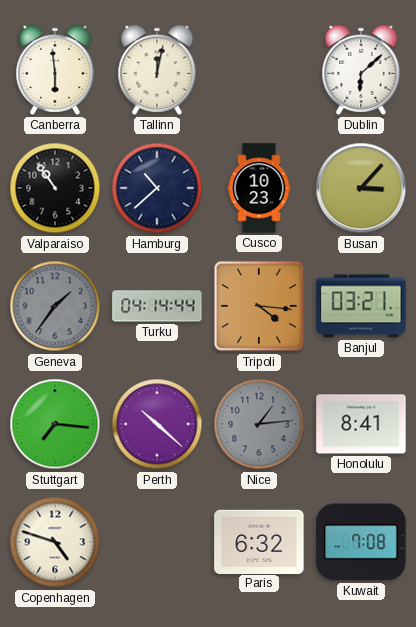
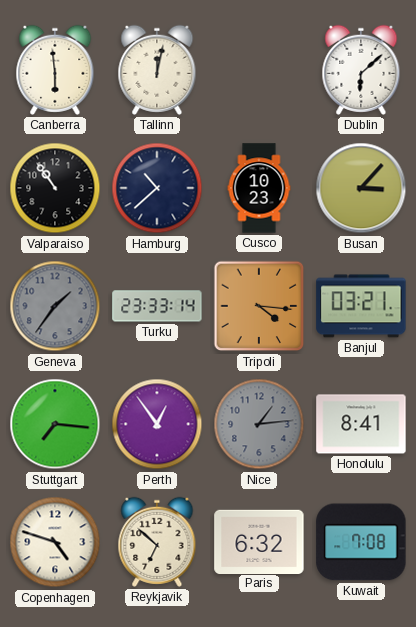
Turku: 04:14 -> 23:33 (157, 306)
Perth: 10:22 -> 12:54 (157, 424)
Reykjavik: none -> 6:52 (157, 542)
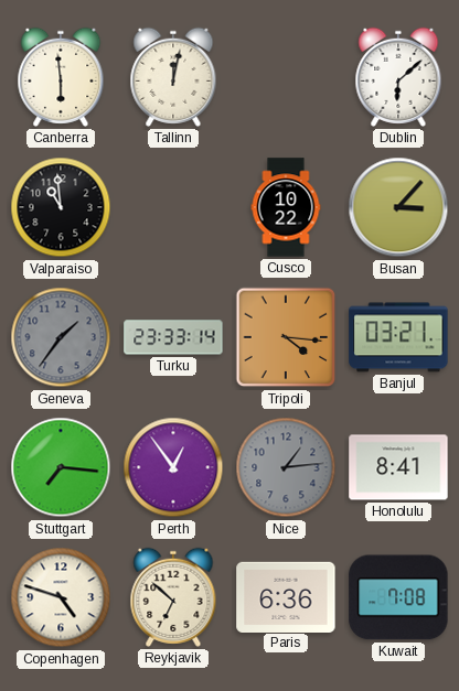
Valparaiso: 10:54 -> 10:59 (61, 207)
Hamburg: 10:38 -> none (157, 188)
Cusco: 10:23 -> 10:22 (286, 207)
Paris: 6:32 -> 6:36 (286, 596)
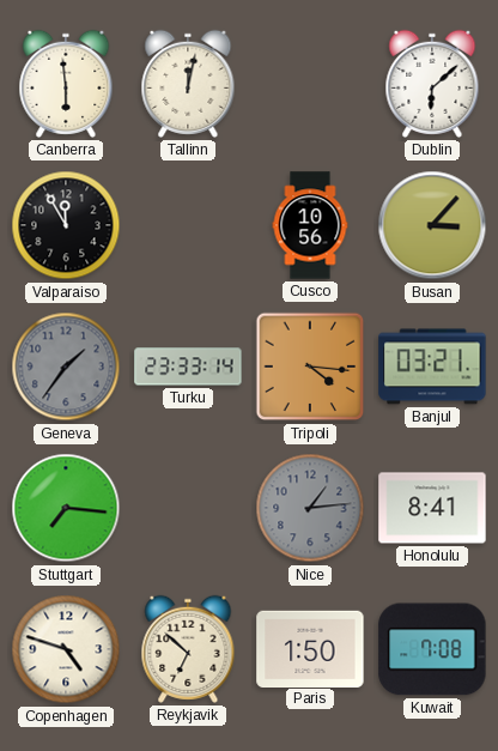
Valparaiso: 10:59 -> 11:55 (66, 225)
Cusco: 10:22 -> 10:56 (310, 225)
Perth: 12:54 -> none (173, 467)
Paris: 6:36 -> 1:50 (310, 648)
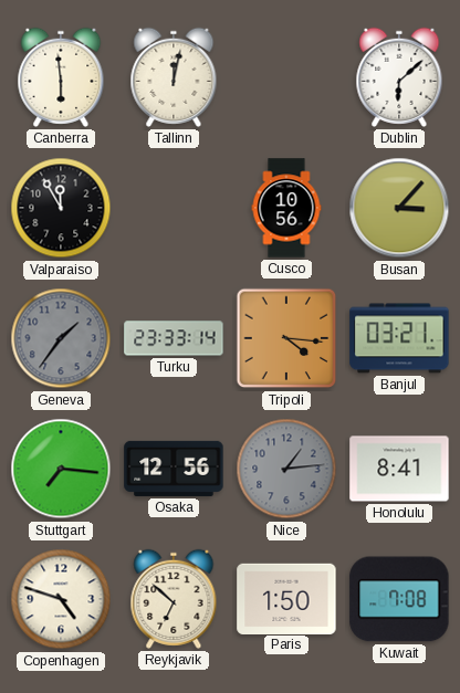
Osaka: none -> 12:56 (174, 469)
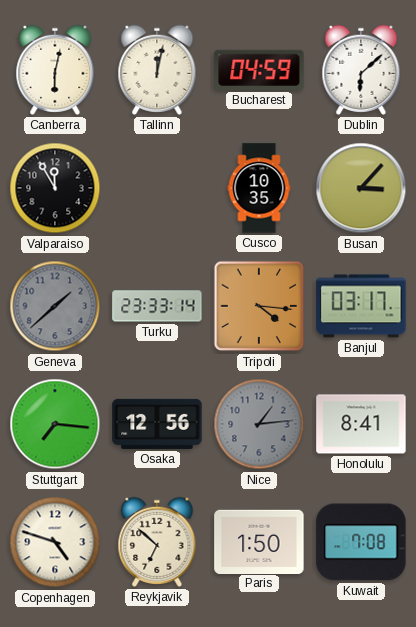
Canberra: 5:59 -> 6:02 (55, 70)
Bucharest: none -> 04:59 (259, 70)
Cusco: 10:56 -> 10:35 (259, 188)
Geneva: 1:36 -> 1:38 (55, 306)
Banjul: 03:21 -> 03:17 (361, 306)
